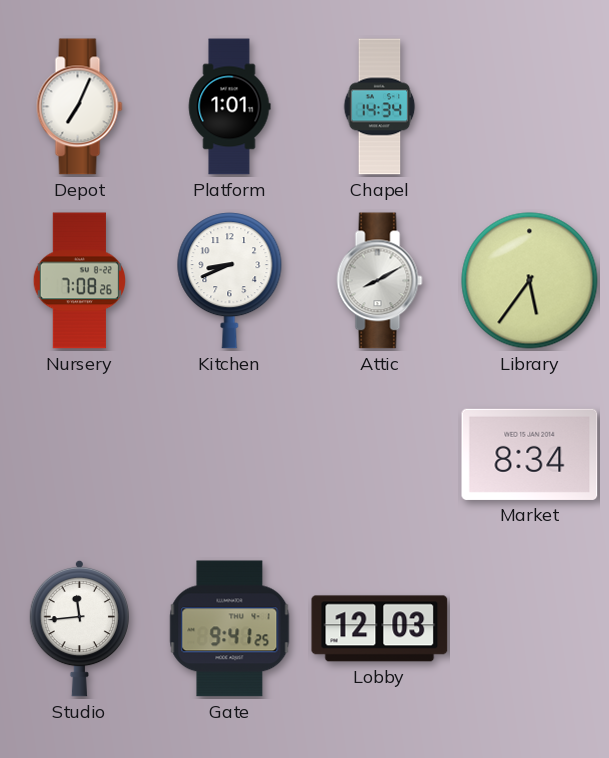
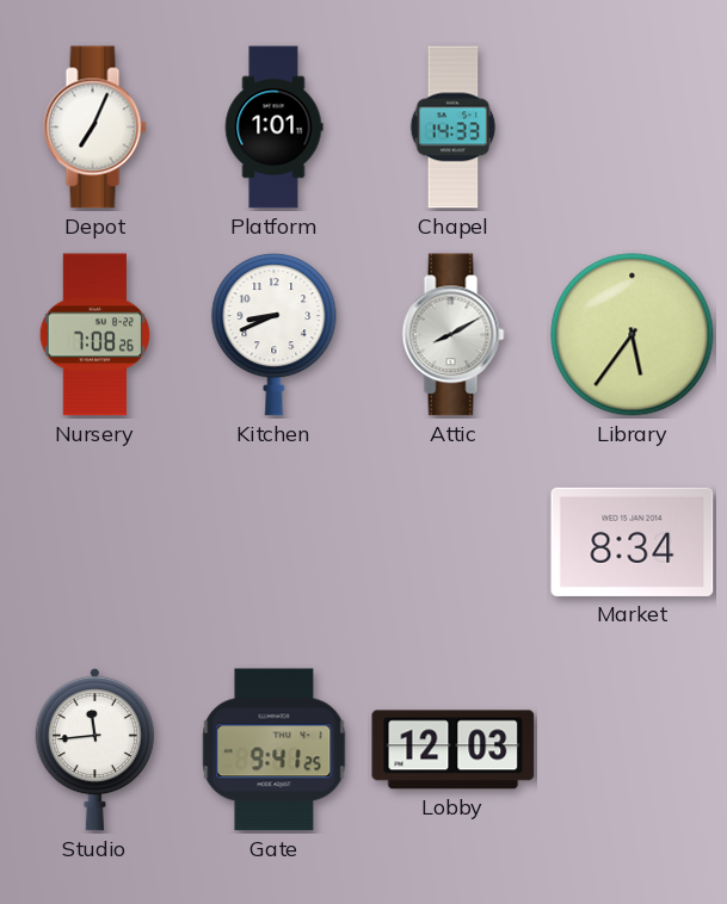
Chapel: 14:34 -> 14:33 (454, 128)
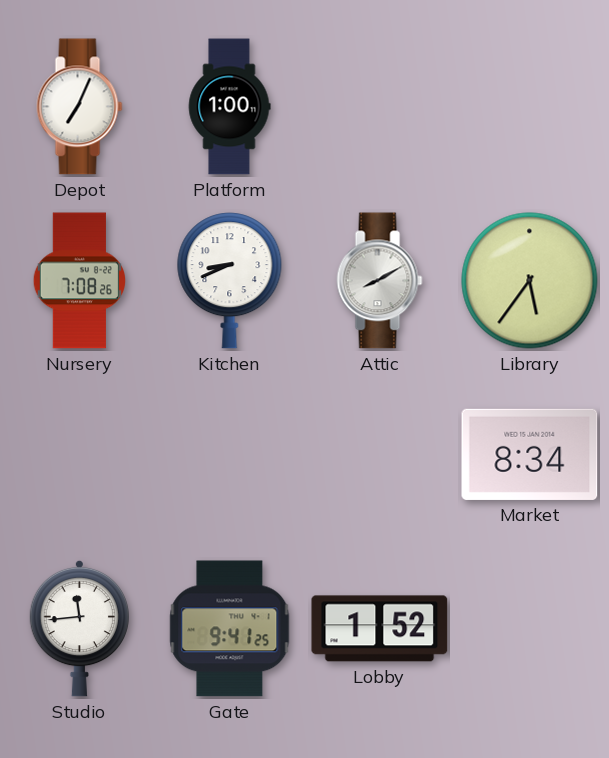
Platform: 1:01 -> 1:00 (229, 107)
Chapel: 14:33 -> none (454, 128)
Lobby: 12:03 -> 1:52 (380, 629)
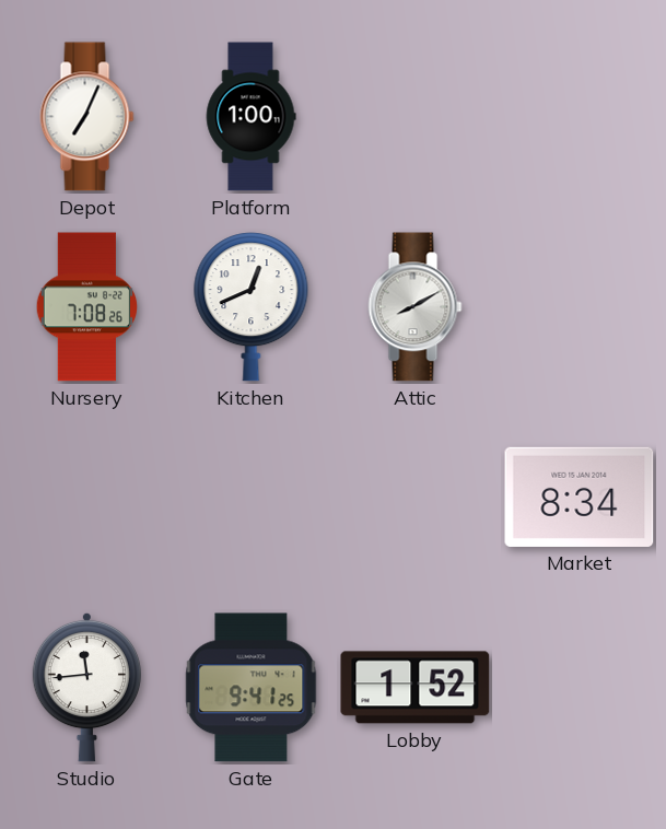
Kitchen: 8:41 -> 12:41 (252, 307)
Library: 5:36 -> none (530, 281)
